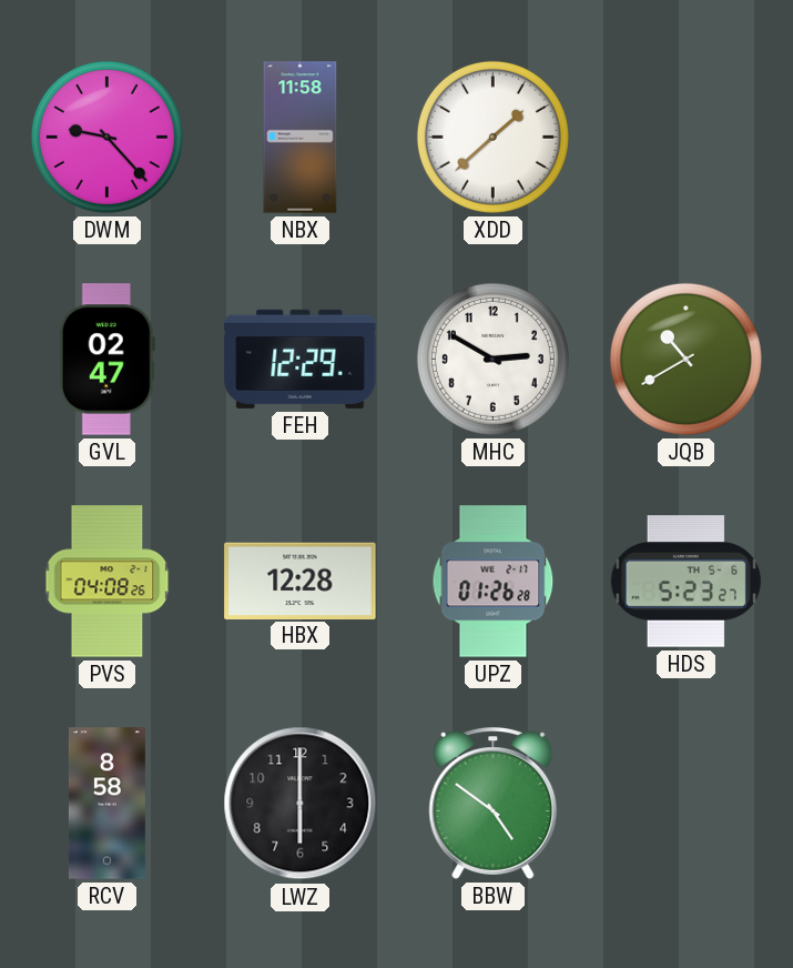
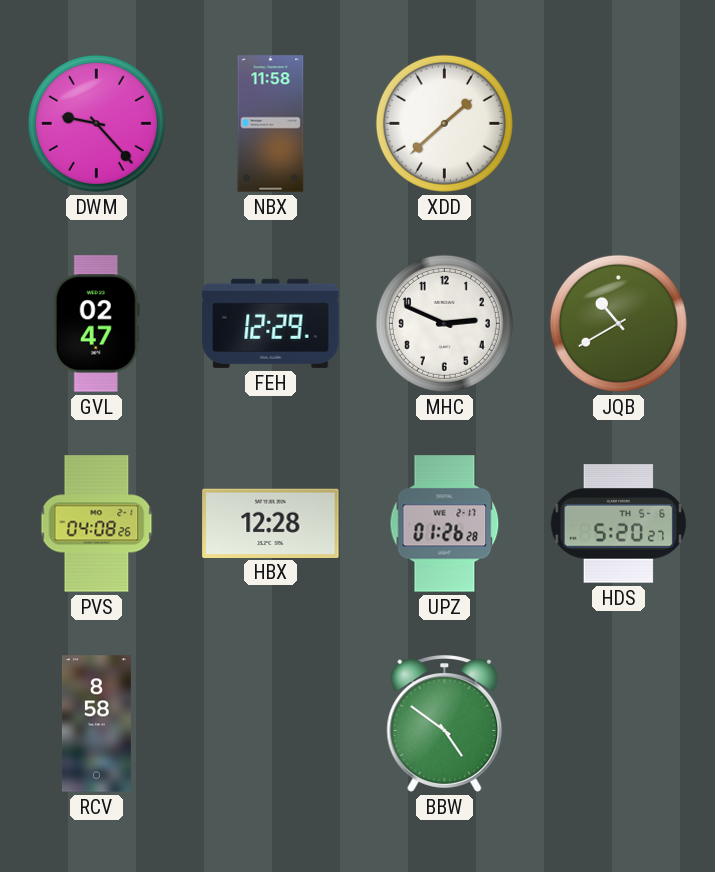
MHC: 2:50 -> 2:49 (444, 323)
HDS: 5:23 -> 5:20 (619, 524)
LWZ: 6:00 -> none (301, 804)
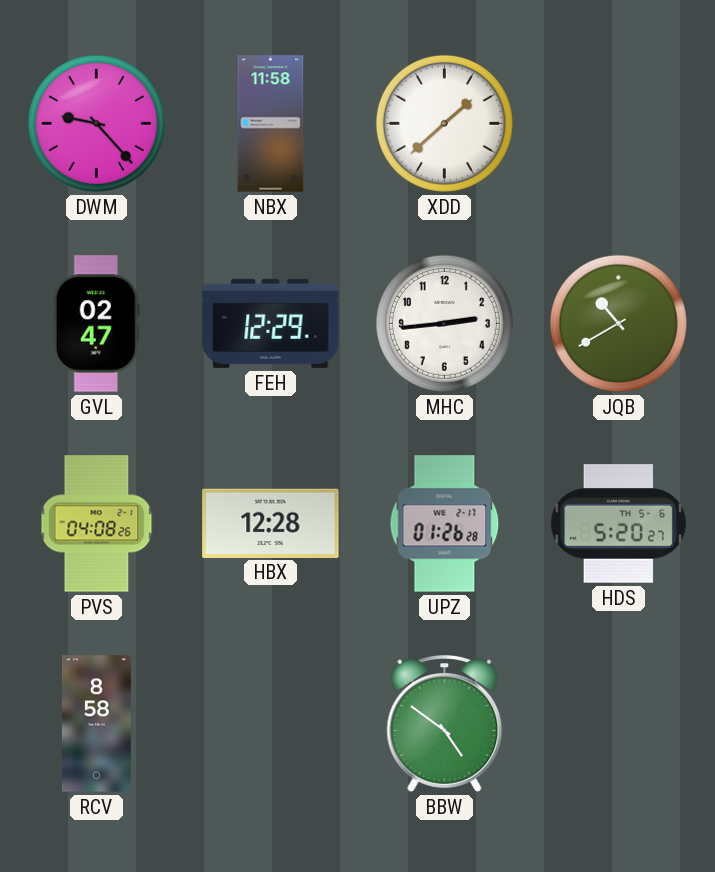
MHC: 2:49 -> 2:44 (444, 323)
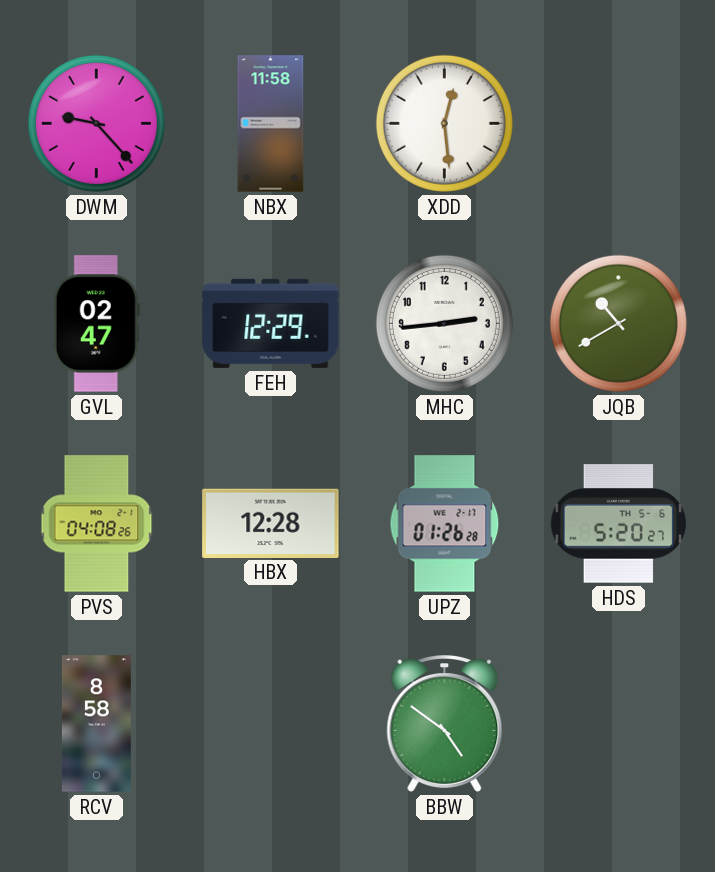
XDD: 1:38 -> 12:29 (444, 123)
